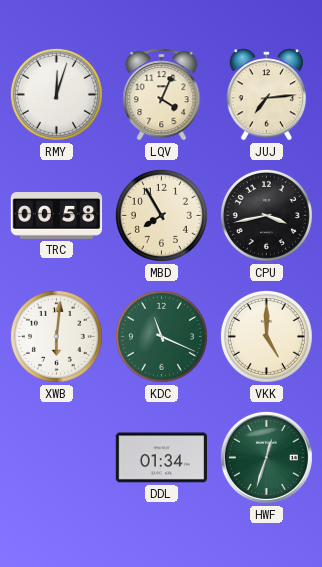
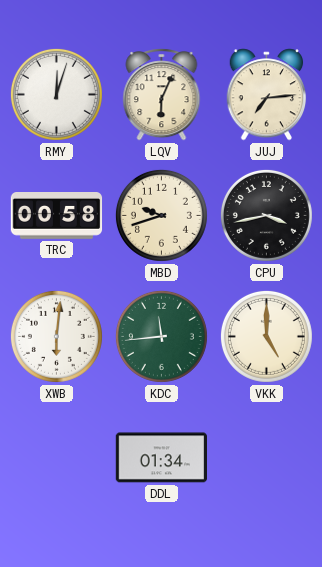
LQV: 4:04 -> 6:04 (162, 95)
MBD: 7:55 -> 9:42 (161, 215)
KDC: 11:19 -> 11:44 (161, 336)
HWF: 12:33 -> none (266, 457)
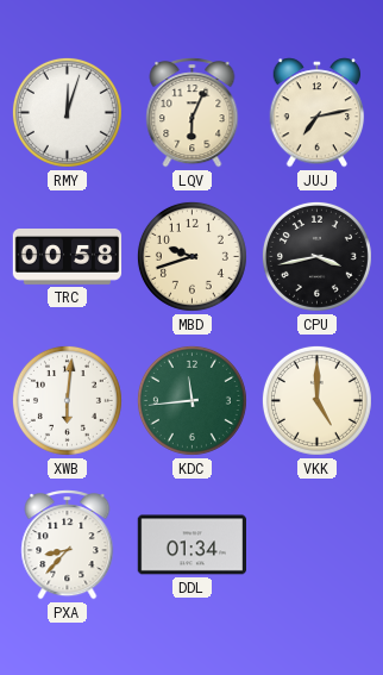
JUJ: 7:14 -> 7:13 (318, 113)
PXA: none -> 8:37 (68, 545)
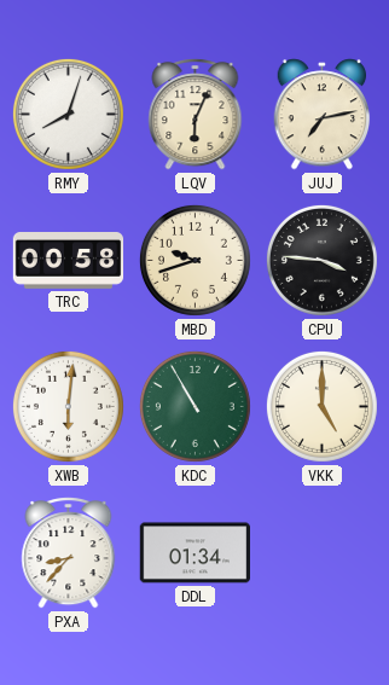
RMY: 12:03 -> 8:03 (68, 114)
CPU: 3:43 -> 3:46 (321, 260)
KDC: 11:44 -> 10:55 (194, 406)
